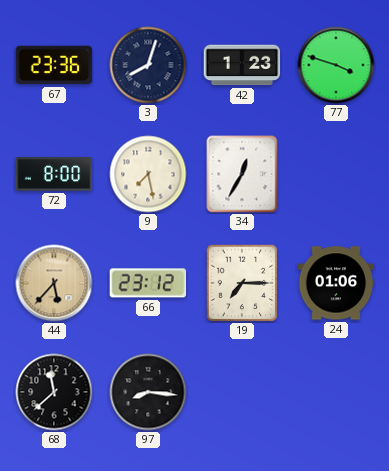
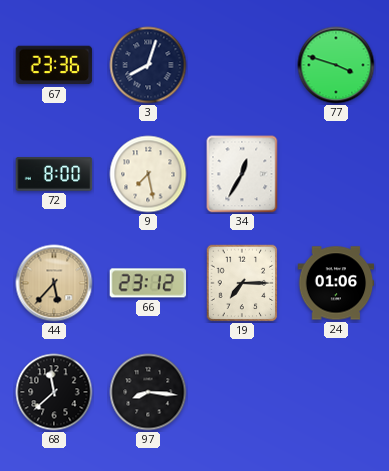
42: 1:23 -> none (242, 65)
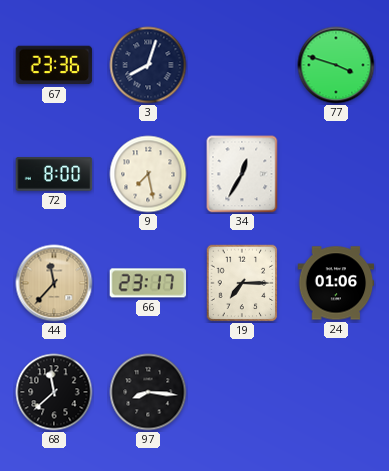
44: 5:37 -> 11:37 (54, 283)
66: 23:12 -> 23:17 (148, 283)
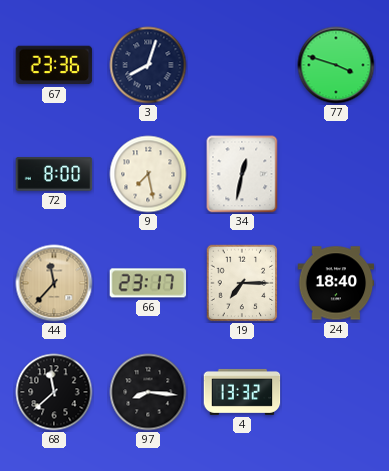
34: 12:35 -> 12:32 (242, 174)
24: 01:06 -> 18:40 (336, 283)
4: none -> 13:32 (242, 392)
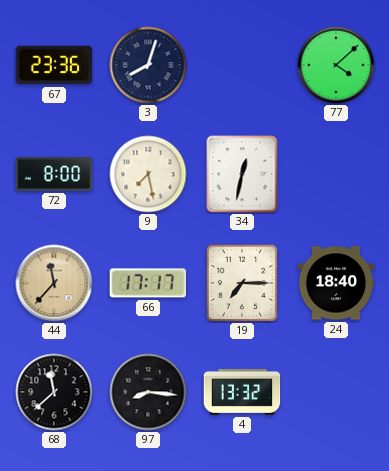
77: 3:48 -> 4:08 (336, 65)
66: 23:17 -> 17:17 (148, 283)
